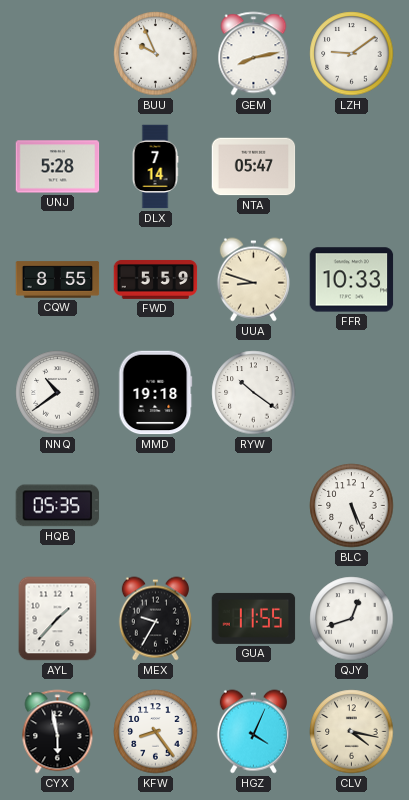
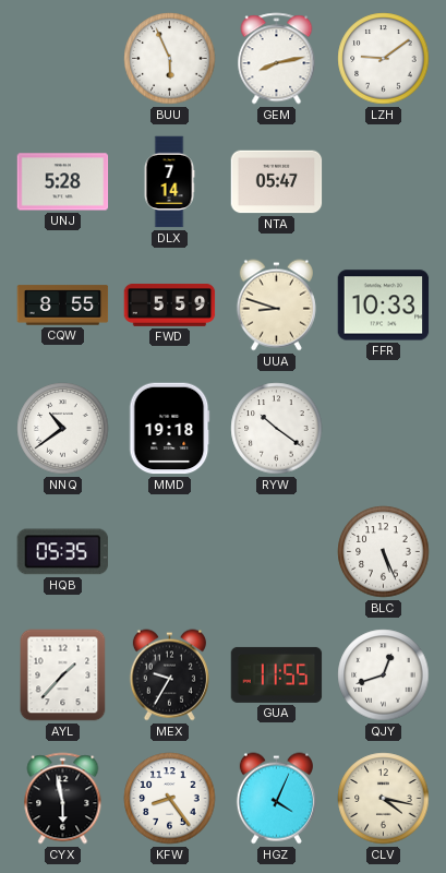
BUU: 9:56 -> 5:56 (170, 59)
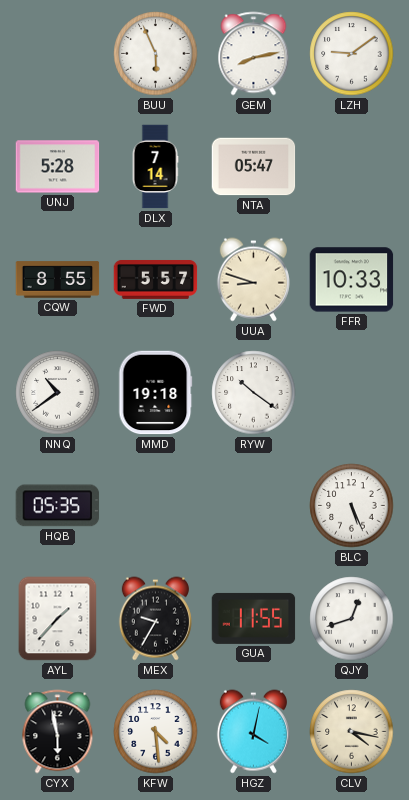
FWD: 5:59 -> 5:57 (156, 279)
KFW: 8:24 -> 4:29 (156, 732)
HGZ: 4:04 -> 4:02 (253, 732)
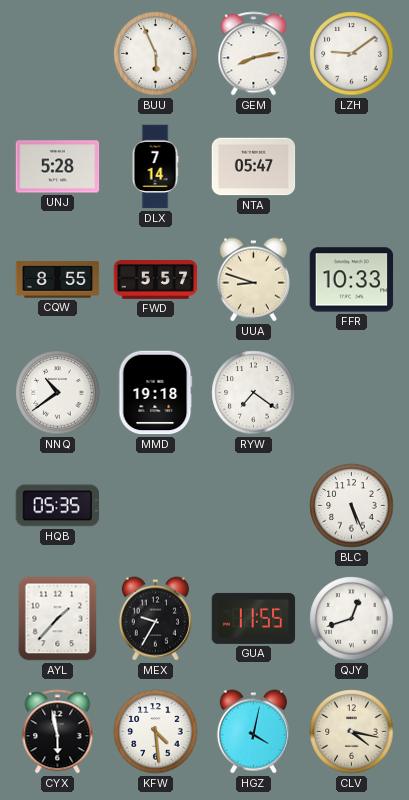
RYW: 10:21 -> 7:21 (254, 393)
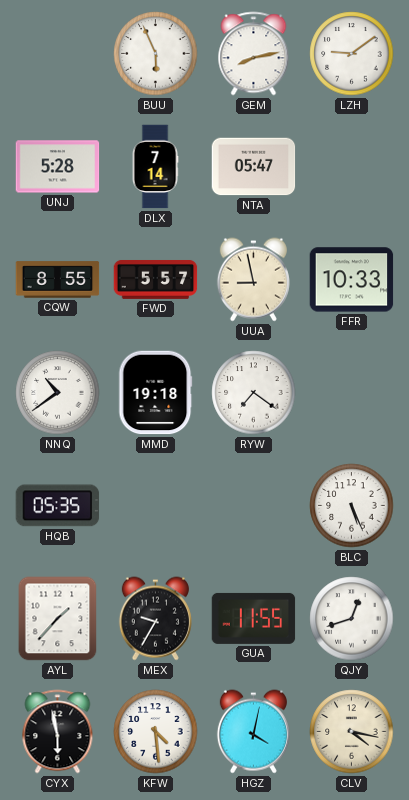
UUA: 8:48 -> 8:58 (253, 280)
